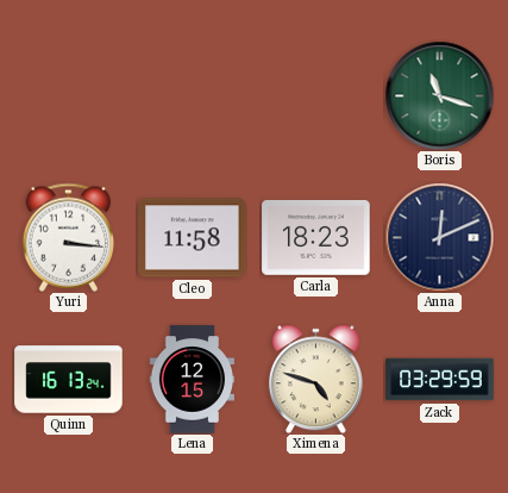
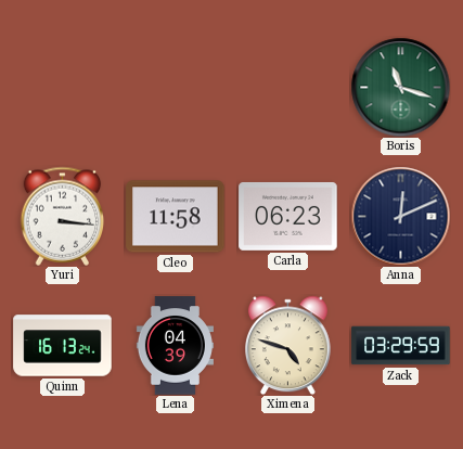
Carla: 18:23 -> 06:23 (288, 216)
Lena: 12:15 -> 04:39 (175, 346)
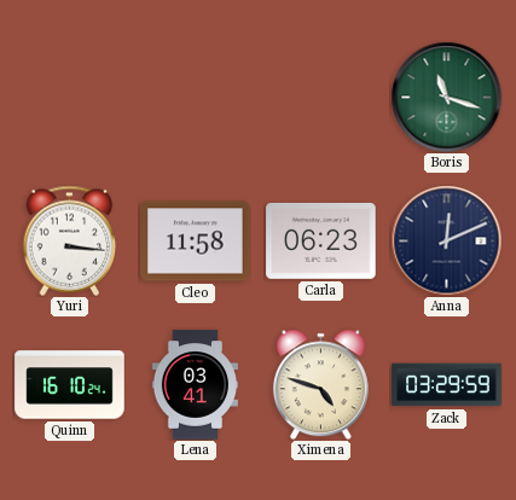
Quinn: 16:13 -> 16:10 (70, 385)
Lena: 04:39 -> 03:41 (195, 385)
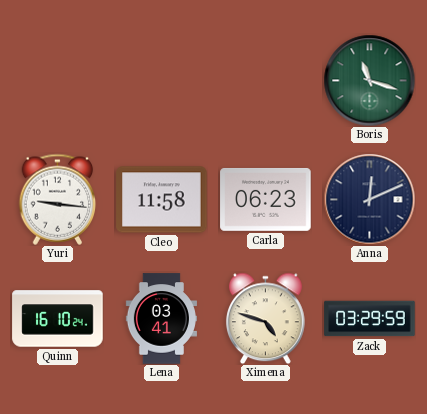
Yuri: 3:16 -> 9:16 (58, 199)
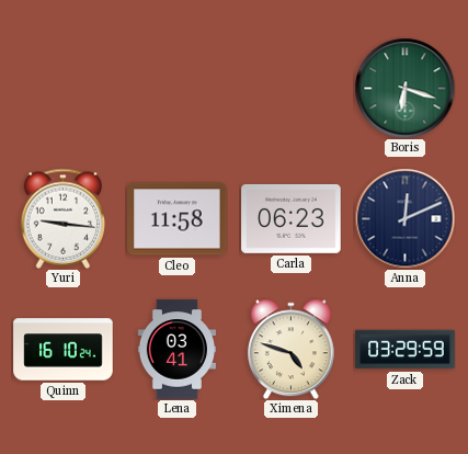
Boris: 11:18 -> 6:18 (404, 88)
